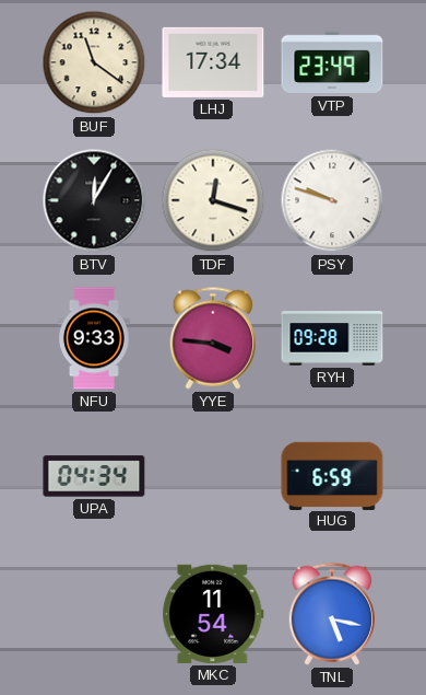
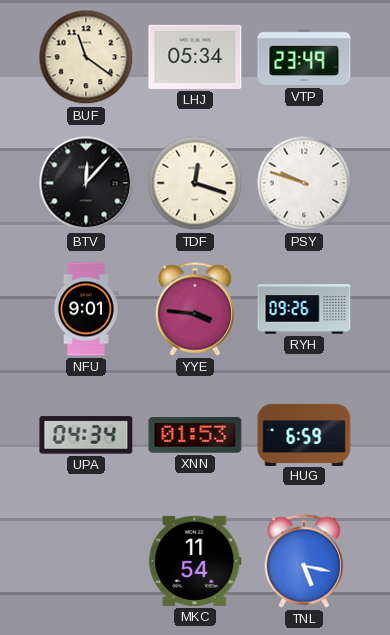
LHJ: 17:34 -> 05:34 (195, 57)
BTV: 12:05 -> 12:07 (86, 183)
NFU: 9:33 -> 9:01 (87, 309)
RYH: 09:28 -> 09:26 (304, 309)
XNN: none -> 01:53 (195, 435)
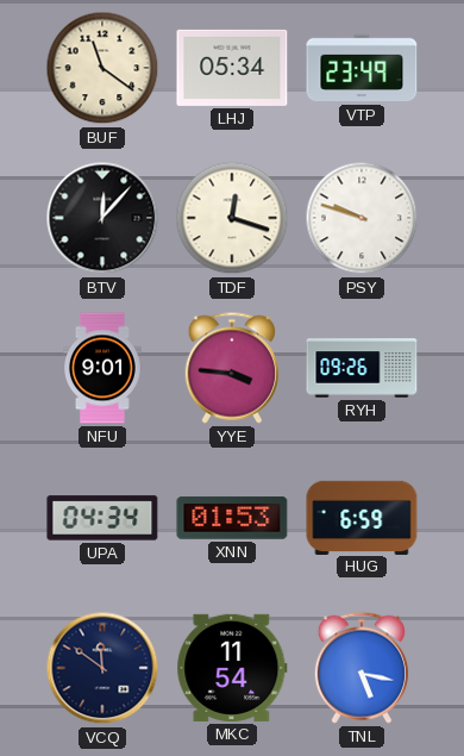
VCQ: none -> 11:51 (102, 668)
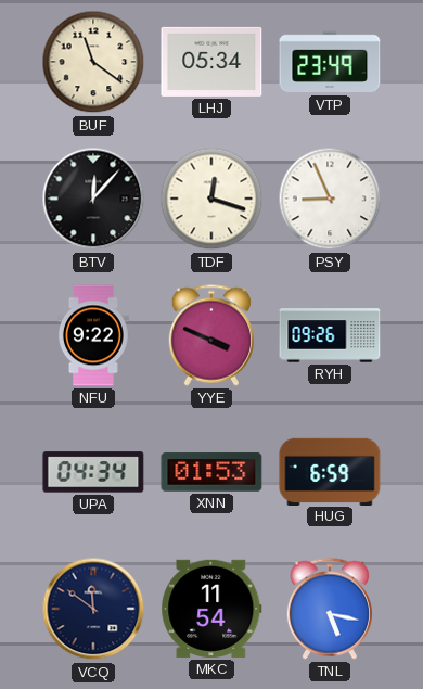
PSY: 9:48 -> 8:56 (330, 199)
NFU: 9:01 -> 9:22 (94, 335)
YYE: 3:46 -> 3:49 (211, 335)
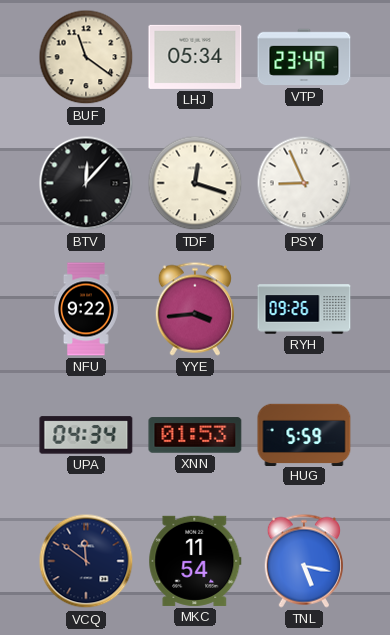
YYE: 3:49 -> 3:44 (195, 309)
HUG: 6:59 -> 5:59 (304, 434)
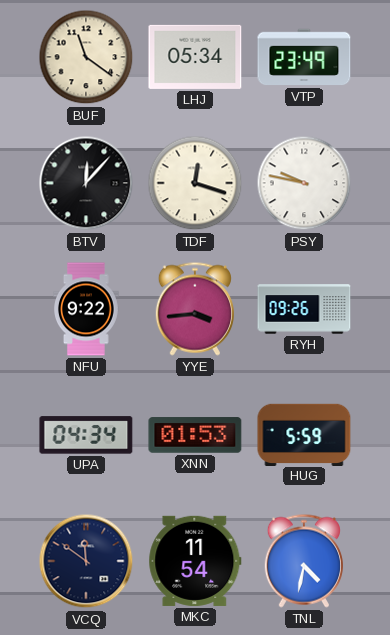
PSY: 8:56 -> 9:47 (304, 183)
TNL: 5:17 -> 4:32 (304, 561)
